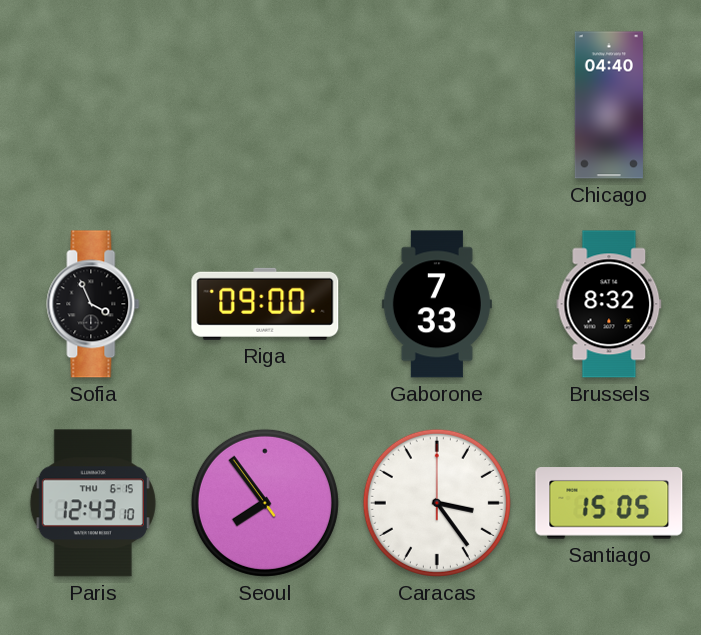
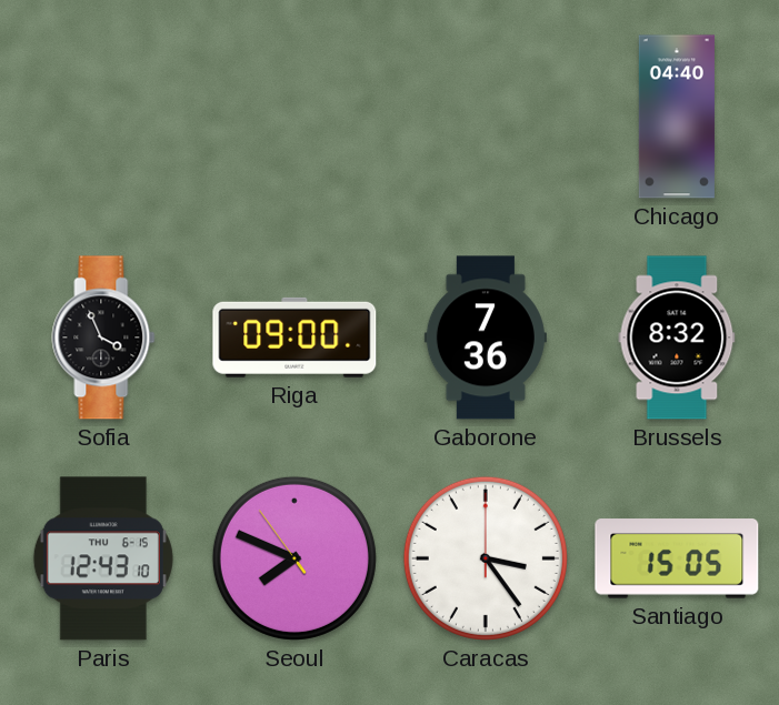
Gaborone: 7:33 -> 7:36 (486, 338)
Seoul: 7:53 -> 7:48 (294, 558)
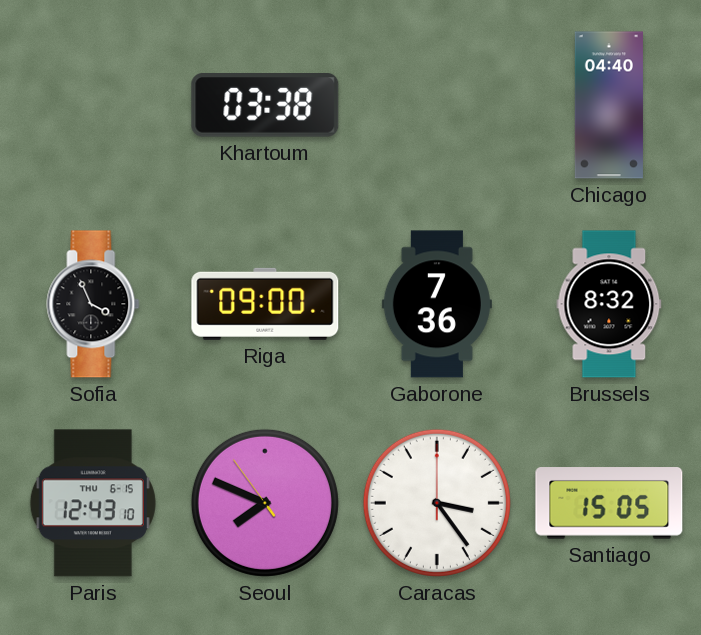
Khartoum: none -> 03:38 (265, 106)
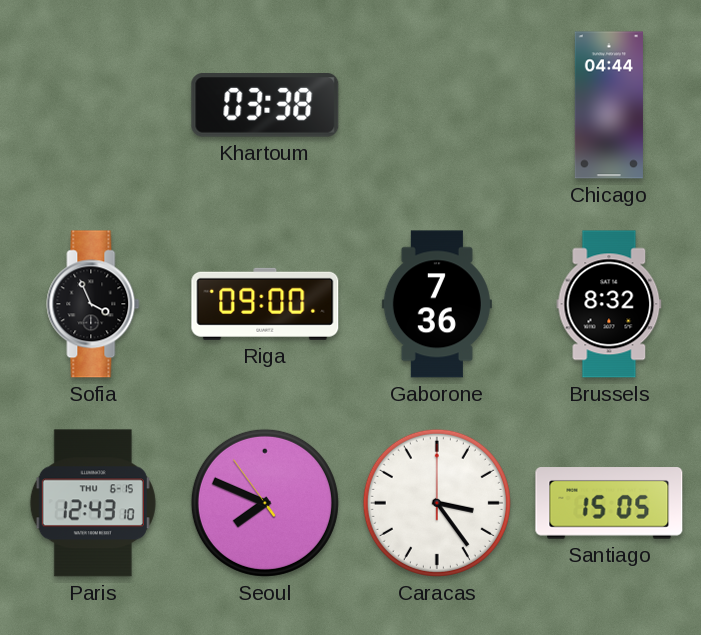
Chicago: 04:40 -> 04:44 (609, 105)
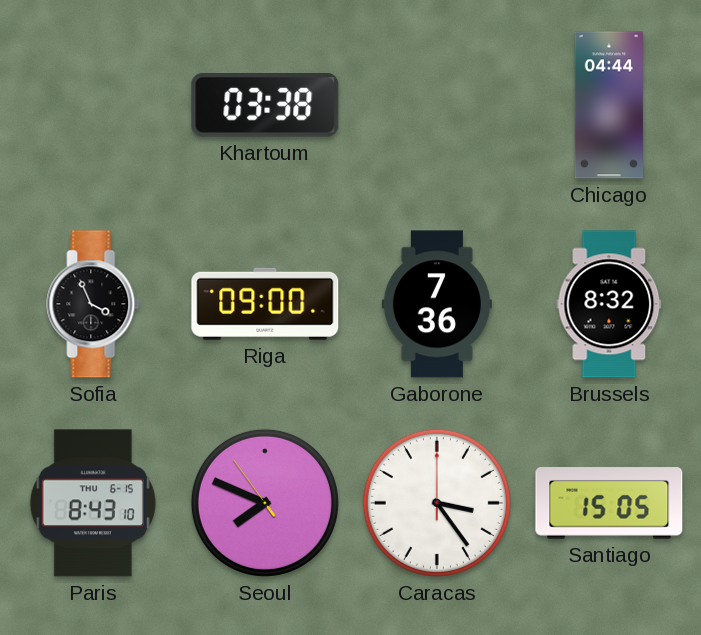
Paris: 12:43 -> 8:43 (93, 503)
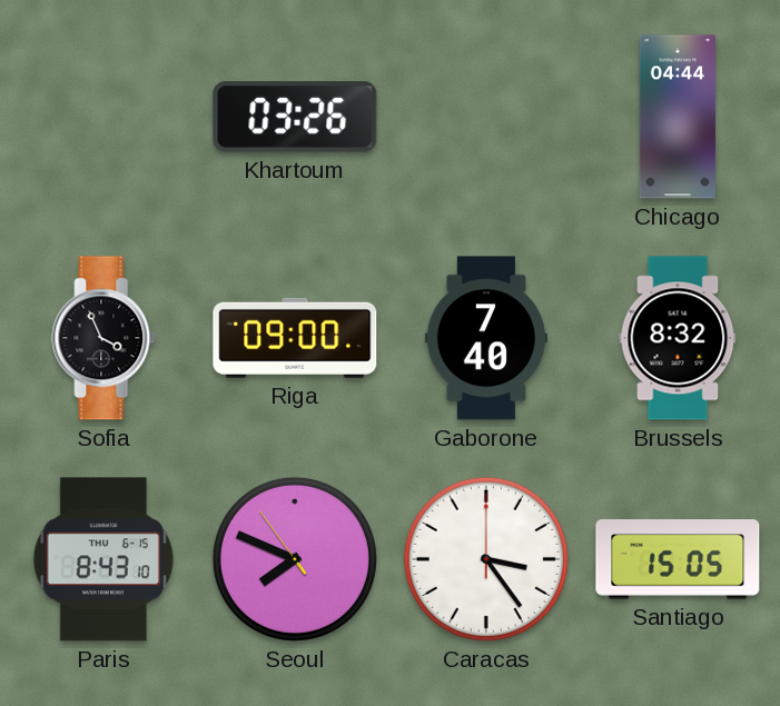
Khartoum: 03:38 -> 03:26 (295, 118)
Gaborone: 7:36 -> 7:40 (486, 338)
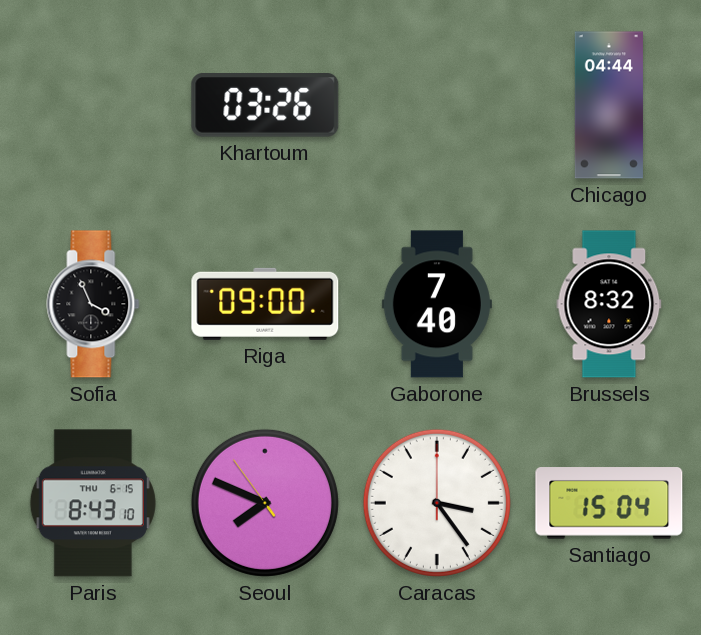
Santiago: 15:05 -> 15:04 (609, 503)
